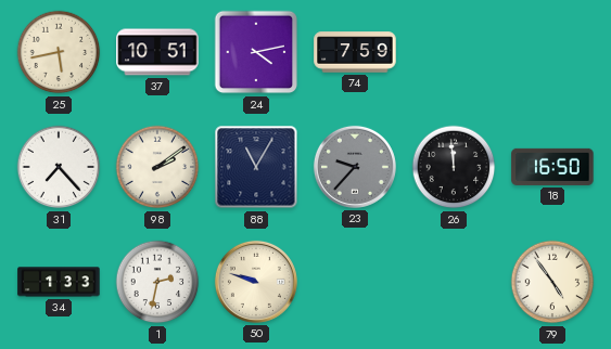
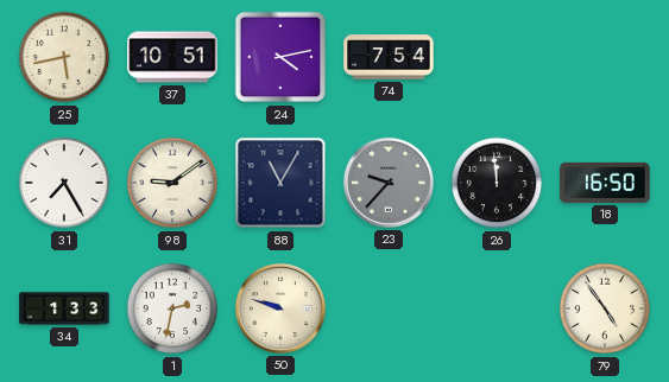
74: 7:59 -> 7:54 (389, 57)
31: 7:23 -> 7:25 (64, 183)
98: 2:09 -> 9:09 (172, 183)
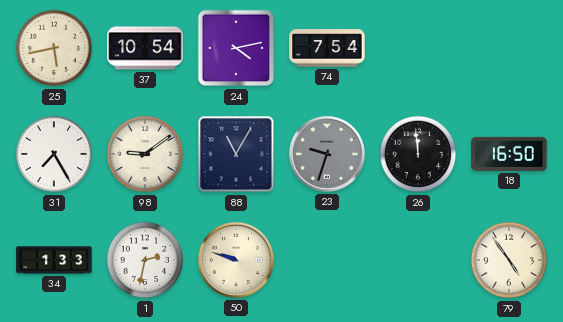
37: 10:51 -> 10:54 (145, 48)
23: 9:37 -> 9:33 (327, 154)
